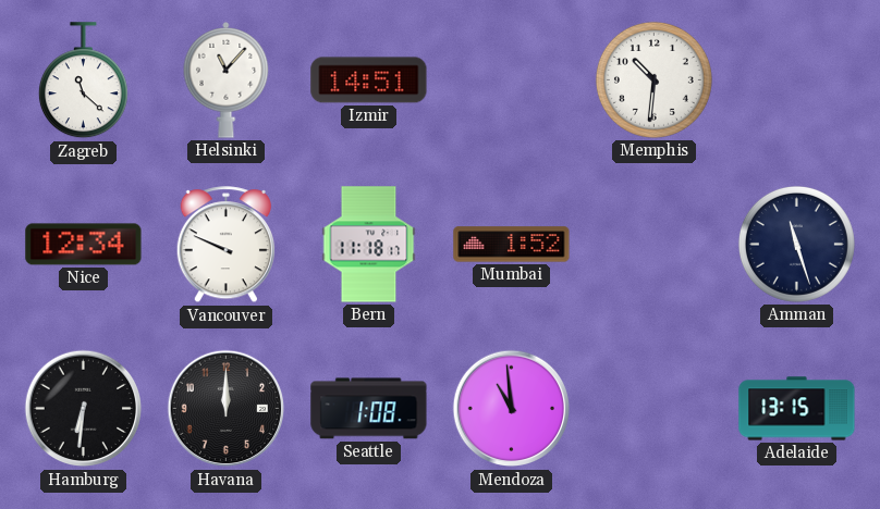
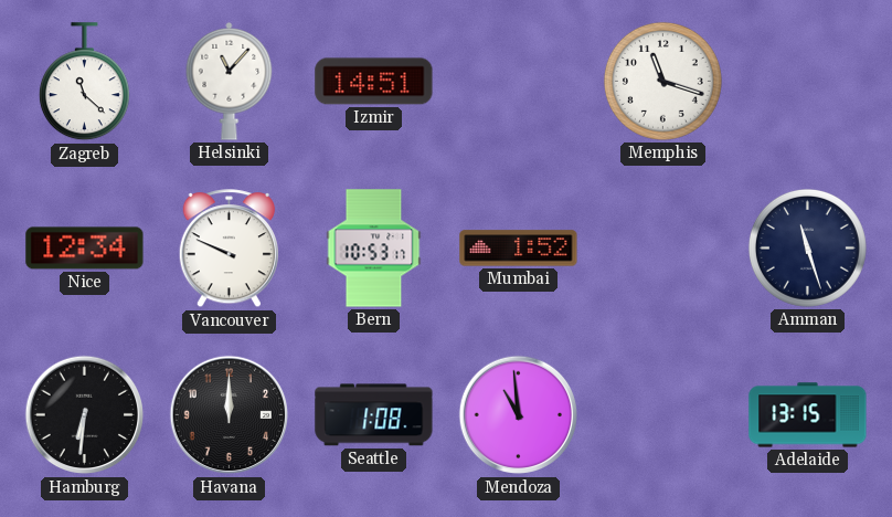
Memphis: 10:31 -> 11:18 (662, 81)
Bern: 11:18 -> 10:53 (374, 249)
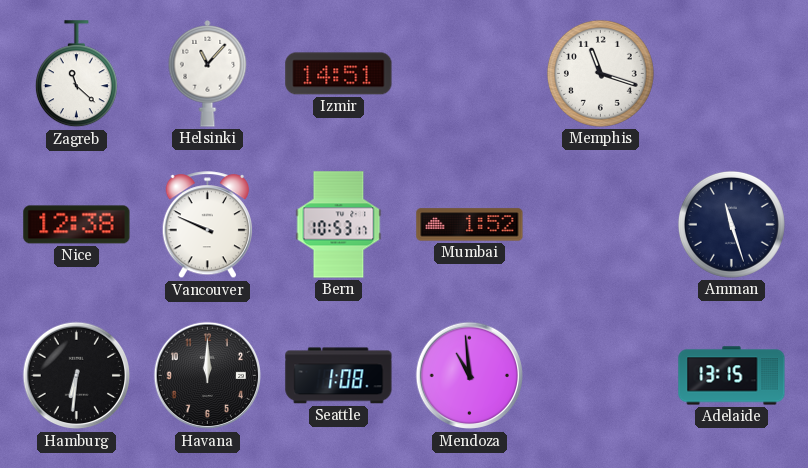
Nice: 12:34 -> 12:38 (77, 225)
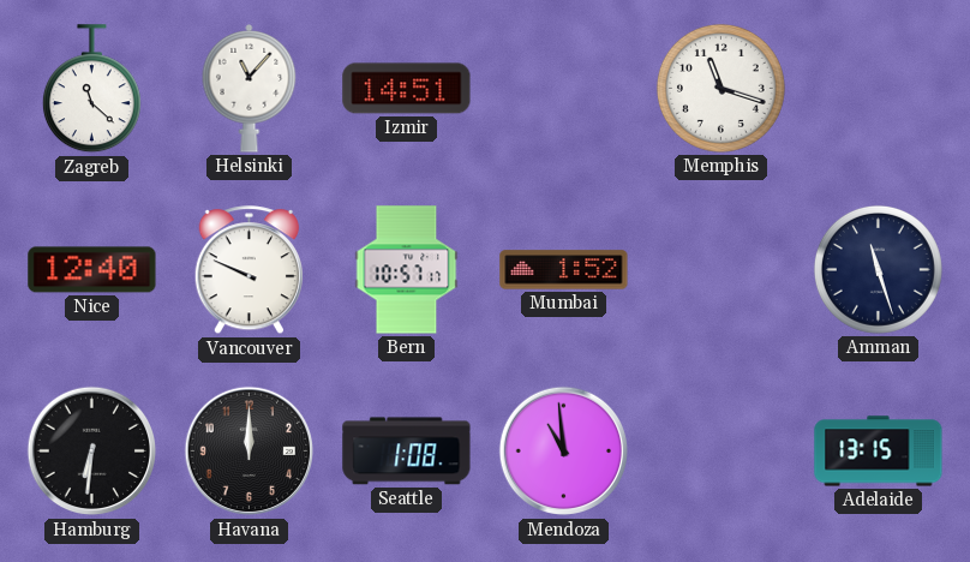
Nice: 12:38 -> 12:40 (92, 270)
Bern: 10:53 -> 10:57 (407, 270)
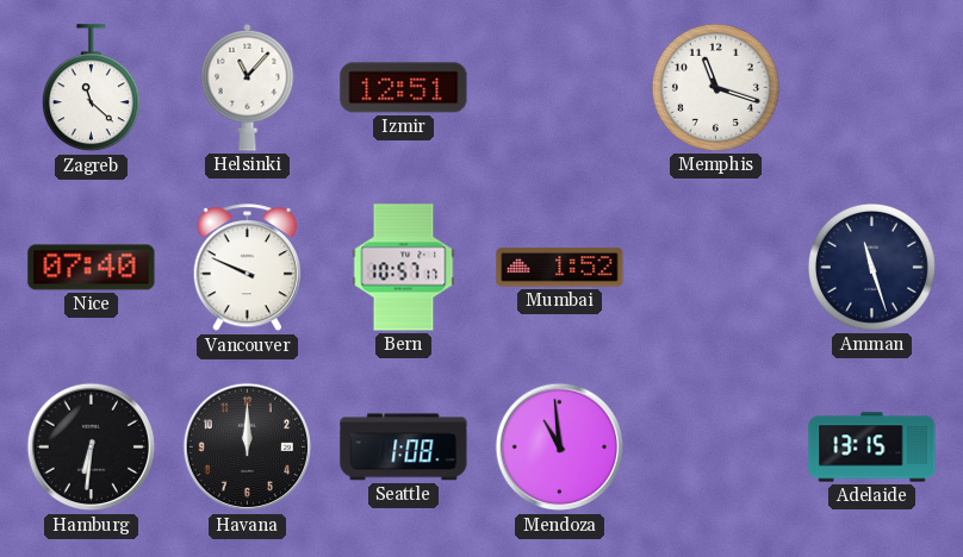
Izmir: 14:51 -> 12:51 (404, 88)
Nice: 12:40 -> 07:40 (92, 268)
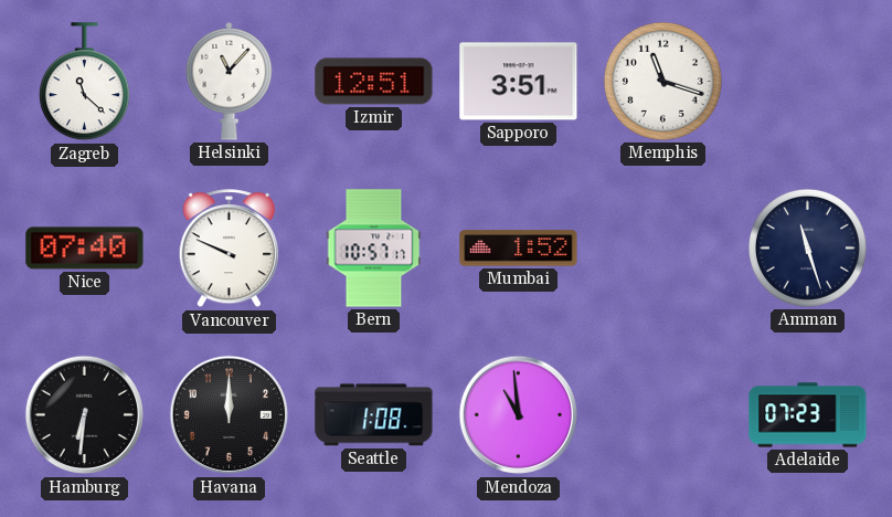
Sapporo: none -> 3:51 (519, 82)
Adelaide: 13:15 -> 07:23 (808, 415)
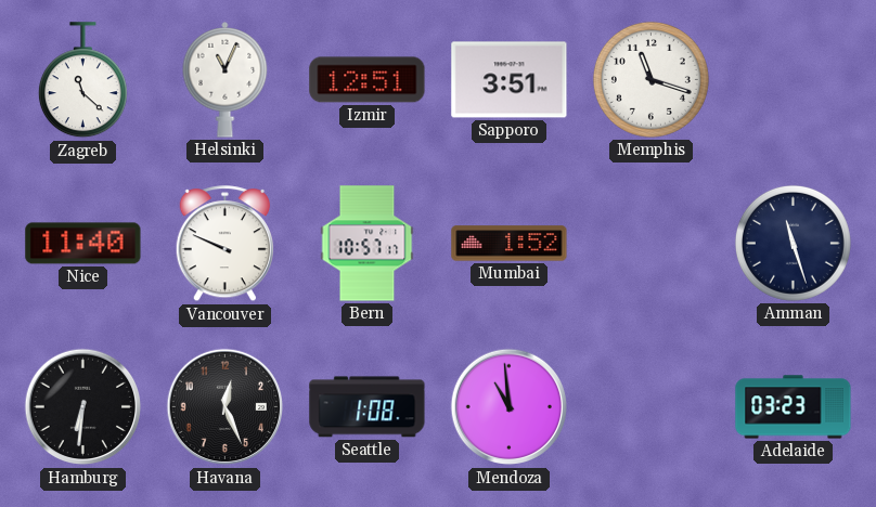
Helsinki: 11:07 -> 11:04 (226, 80)
Nice: 07:40 -> 11:40 (83, 244)
Havana: 12:00 -> 12:26 (226, 407)
Adelaide: 07:23 -> 03:23 (794, 407)
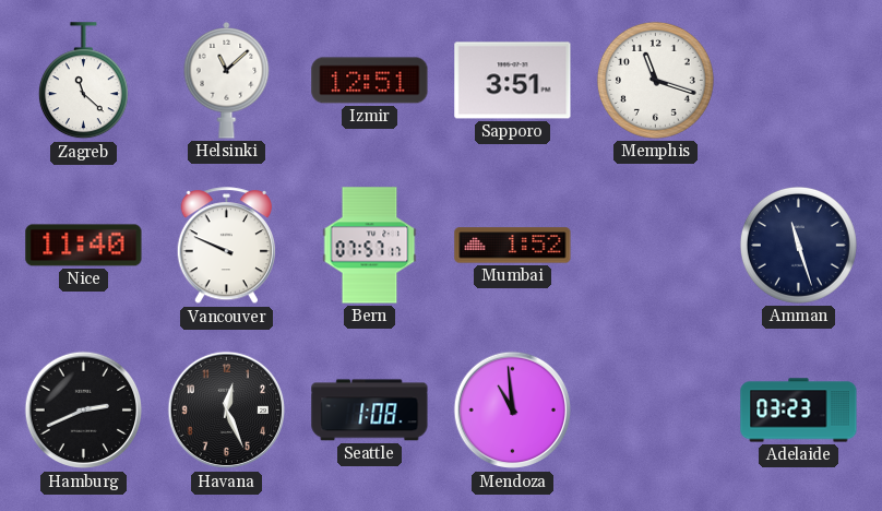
Helsinki: 11:04 -> 11:08 (227, 81)
Bern: 10:57 -> 07:57 (370, 246)
Hamburg: 6:31 -> 2:41 (84, 411)
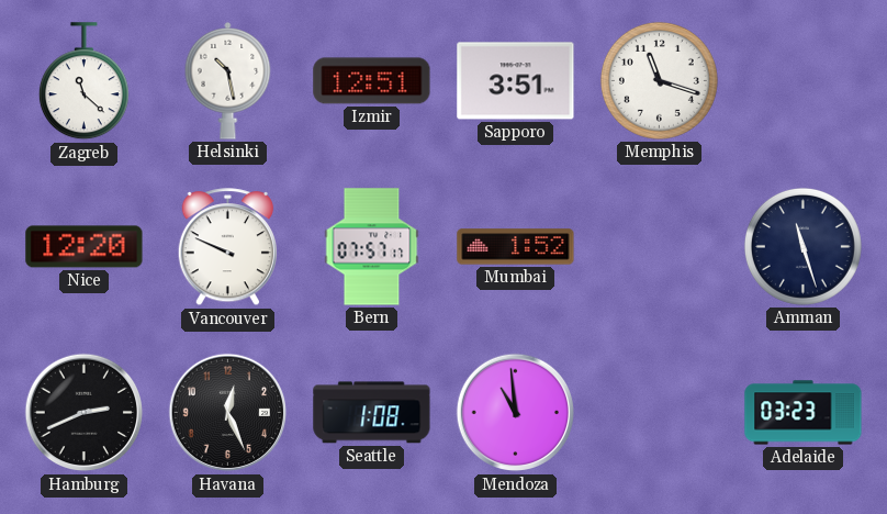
Helsinki: 11:08 -> 10:28 (228, 81)
Nice: 11:40 -> 12:20 (85, 247)
